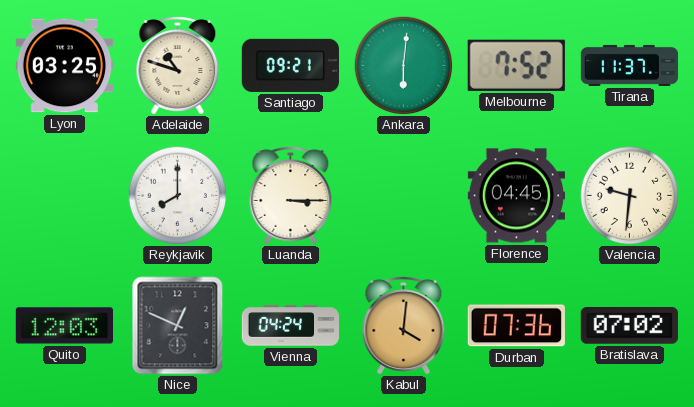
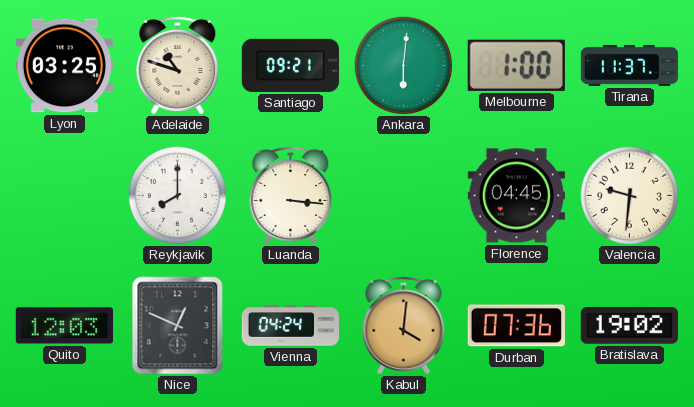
Melbourne: 7:52 -> 1:00 (516, 65)
Luanda: 3:15 -> 3:16 (291, 196)
Bratislava: 07:02 -> 19:02 (629, 326)
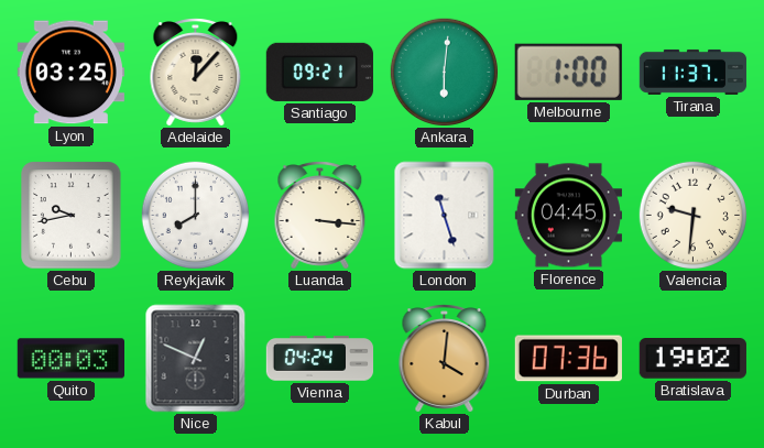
Adelaide: 10:48 -> 12:07 (196, 73)
Cebu: none -> 9:43 (72, 216)
London: none -> 11:27 (445, 216)
Quito: 12:03 -> 00:03 (70, 359)
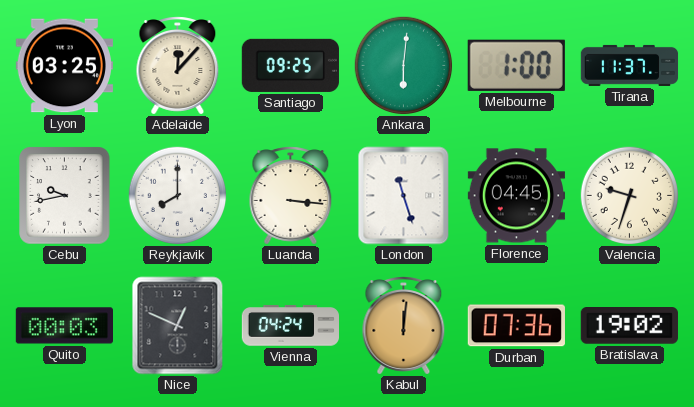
Santiago: 09:21 -> 09:25 (290, 65)
Valencia: 9:31 -> 9:33 (630, 196)
Kabul: 4:01 -> 12:01 (404, 326)
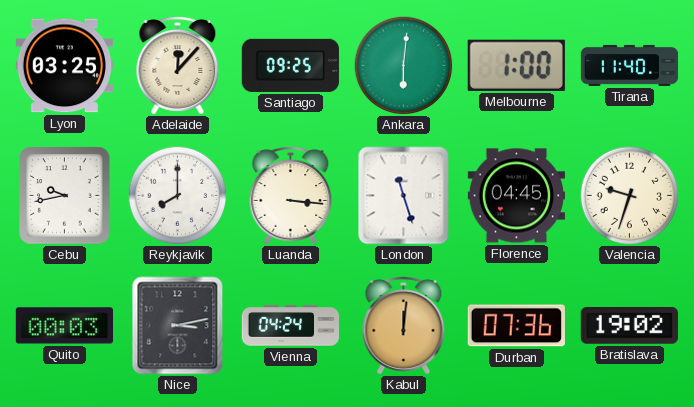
Tirana: 11:37 -> 11:40 (630, 65)
Nice: 12:49 -> 3:13 (178, 326)
